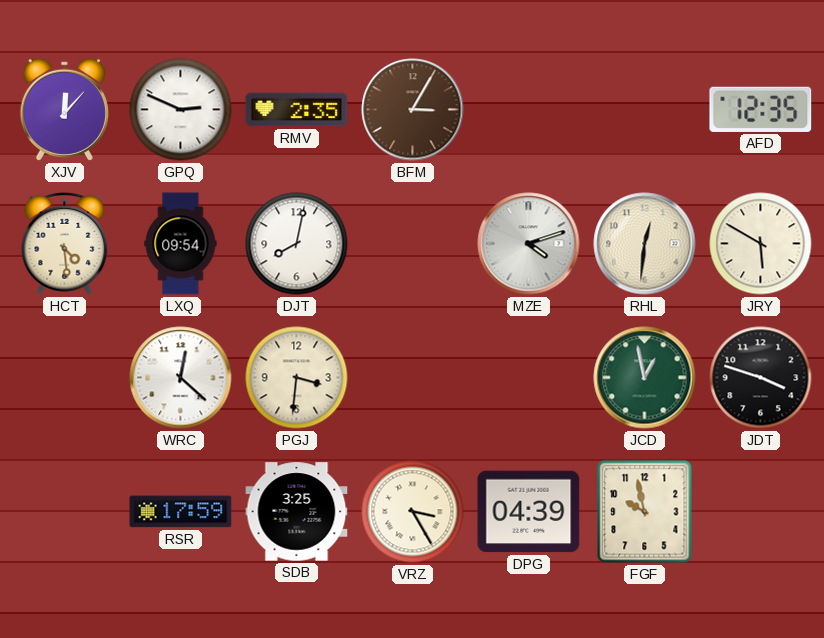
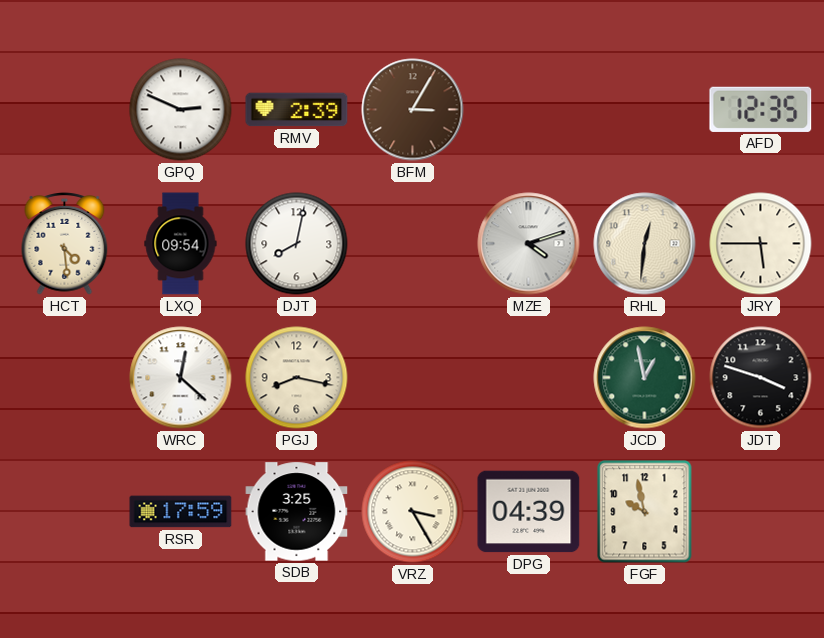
XJV: 12:07 -> none (64, 109)
RMV: 2:35 -> 2:39 (297, 110)
JRY: 5:50 -> 5:45 (761, 244)
PGJ: 3:31 -> 8:17 (297, 378)
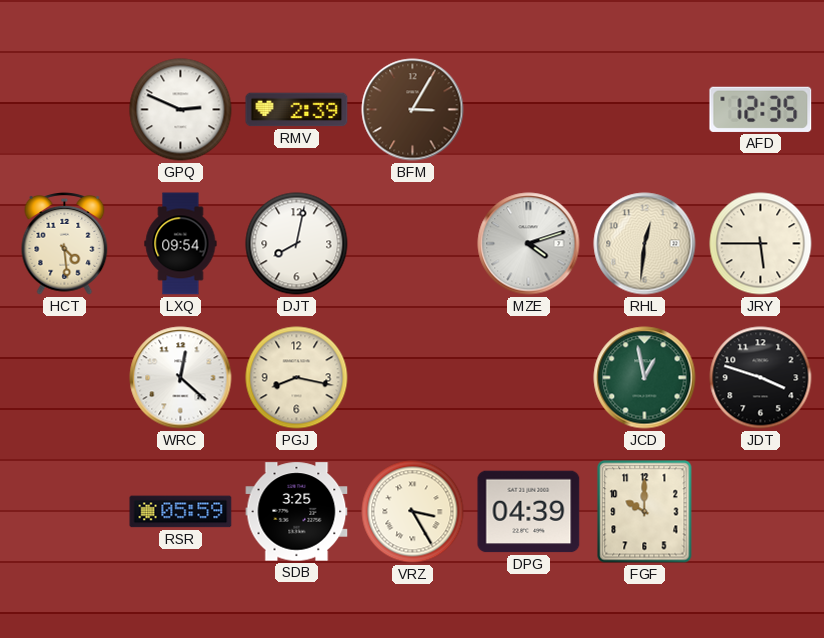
RSR: 17:59 -> 05:59 (181, 512)
FGF: 9:58 -> 10:00 (645, 512)
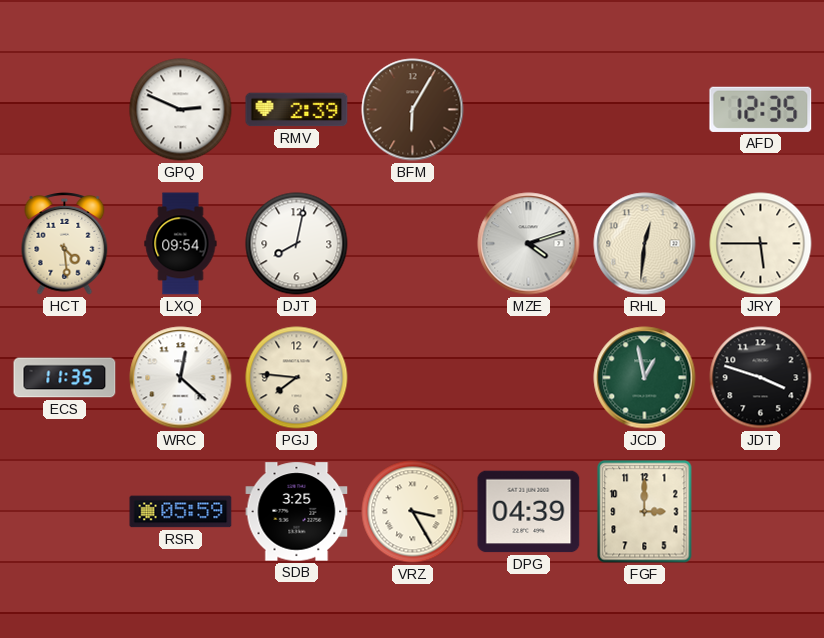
BFM: 3:05 -> 6:05 (413, 110)
ECS: none -> 11:35 (65, 378)
PGJ: 8:17 -> 7:46 (297, 378)
FGF: 10:00 -> 3:00 (645, 512)
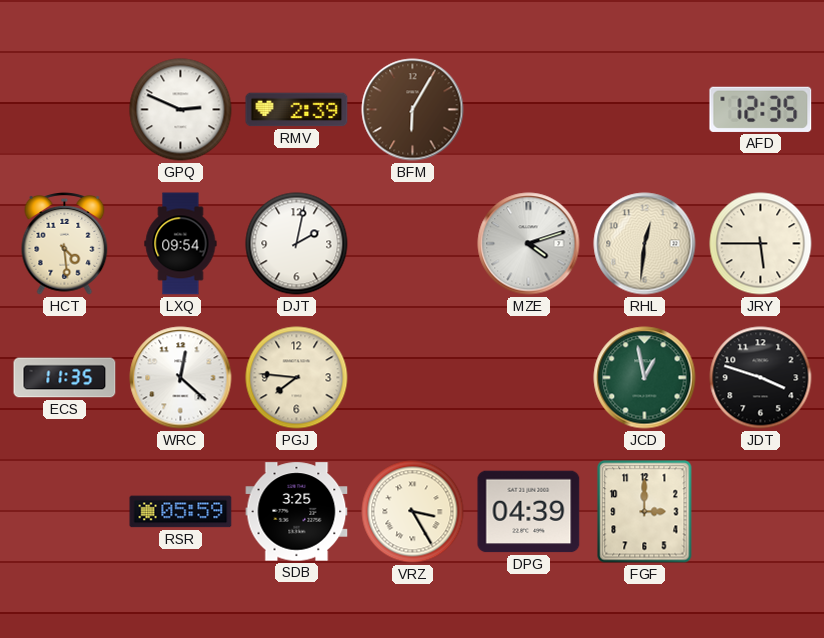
DJT: 8:02 -> 2:02 (297, 244)
